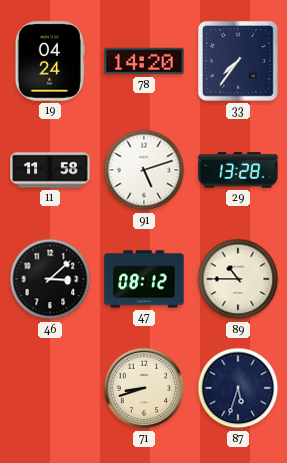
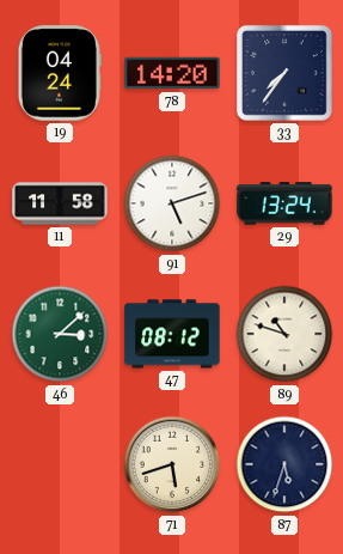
29: 13:28 -> 13:24 (284, 203)
46 dial: black -> green (60, 334)
89: 10:45 -> 10:48 (284, 334)
71: 8:42 -> 5:42 (172, 464)
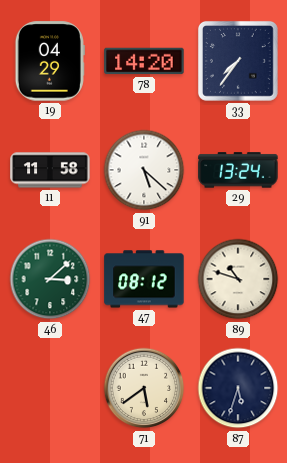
19: 04:24 -> 04:29 (50, 61)
91: 5:12 -> 5:22 (144, 170)
71: 5:42 -> 5:39 (144, 388)
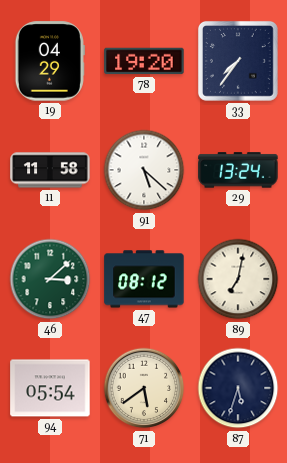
78: 14:20 -> 19:20 (144, 61)
89: 10:48 -> 7:02 (238, 279)
94: none -> 05:54 (50, 388)
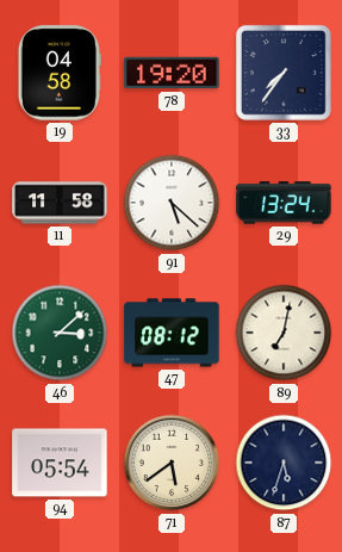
19: 04:29 -> 04:58 (60, 73)
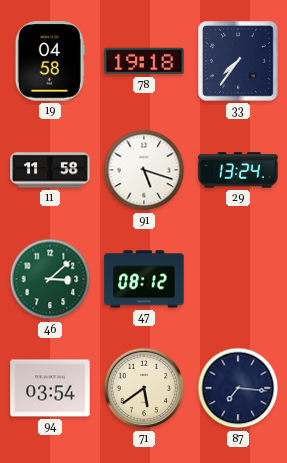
78: 19:20 -> 19:18 (144, 61)
91: 5:22 -> 5:18 (144, 170)
89: 7:02 -> none (284, 333)
94: 05:54 -> 03:54 (50, 388)
87: 5:33 -> 7:16 (238, 388)
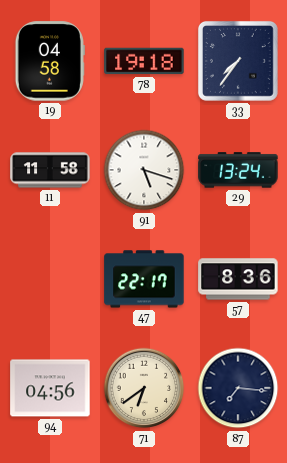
46: 3:08 -> none (50, 279)
47: 08:12 -> 22:17 (144, 279)
57: none -> 8:36 (238, 279)
94: 03:54 -> 04:56 (50, 388)
71: 5:39 -> 6:39 (144, 388)
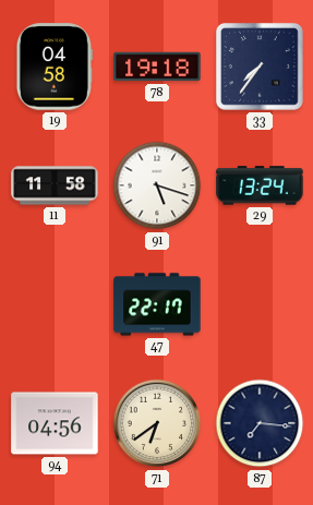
57: 8:36 -> none (238, 279)
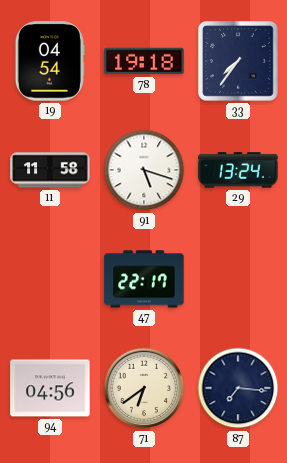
19: 04:58 -> 04:54 (50, 61)
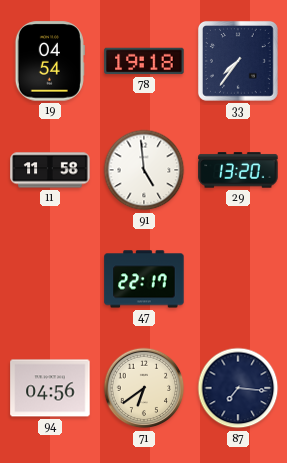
91: 5:18 -> 4:59 (144, 170)
29: 13:24 -> 13:20 (238, 170)
